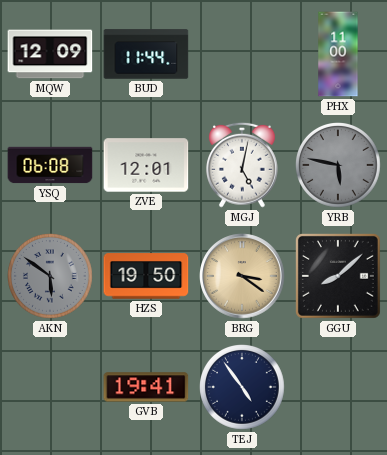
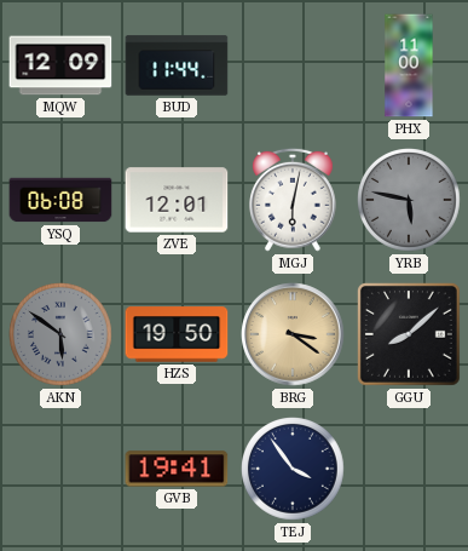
MGJ: 5:02 -> 6:02 (294, 200)
TEJ: 4:54 -> 3:54 (294, 470)
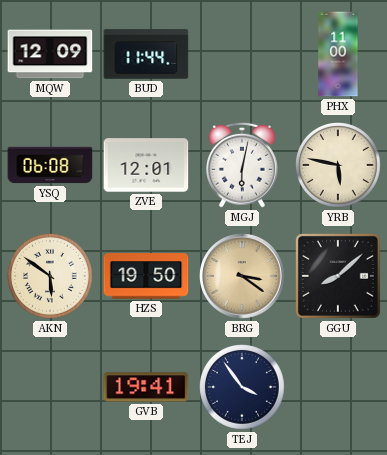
YRB dial: grey -> cream (339, 166)
AKN dial: grey -> cream (51, 277)
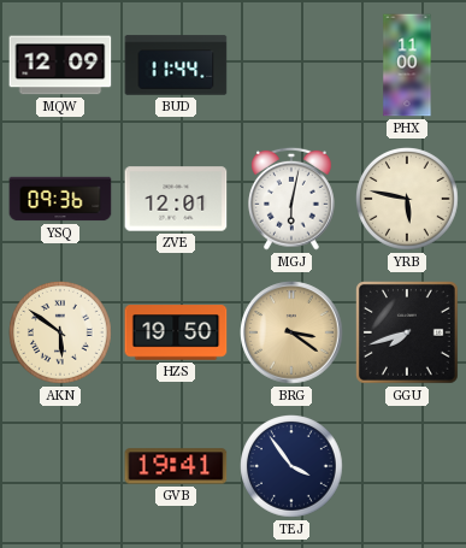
YSQ: 06:08 -> 09:36 (60, 199)
GGU: 8:08 -> 7:42 (407, 332)
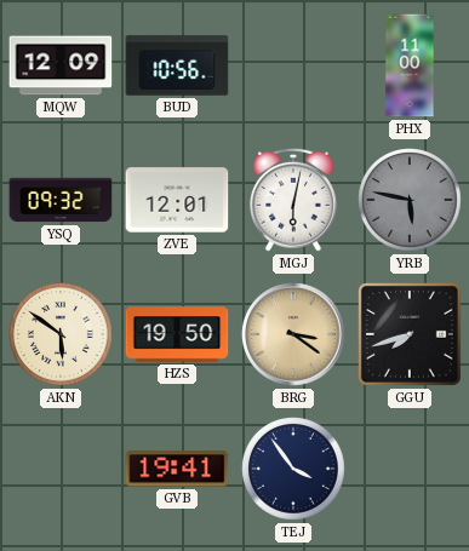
BUD: 11:44 -> 10:56 (177, 65)
YSQ: 09:36 -> 09:32 (61, 200)
YRB dial: cream -> grey (411, 201)
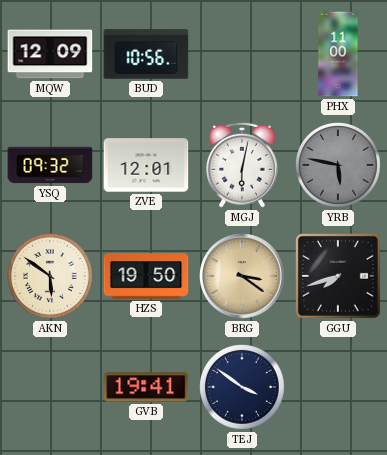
TEJ: 3:54 -> 3:51 (243, 388)
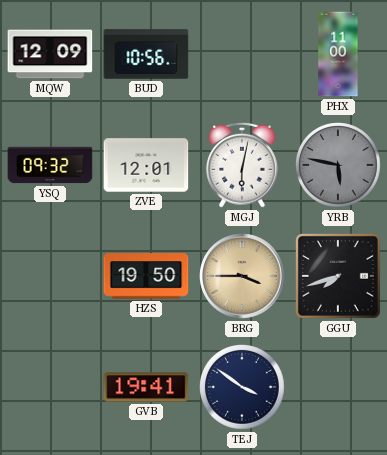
AKN: 5:51 -> none (51, 277)
BRG: 3:21 -> 3:45 (242, 276)
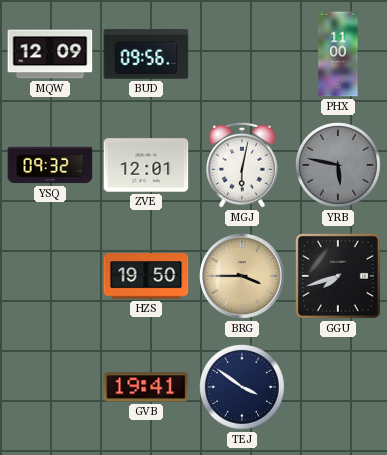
BUD: 10:56 -> 09:56 (146, 54)
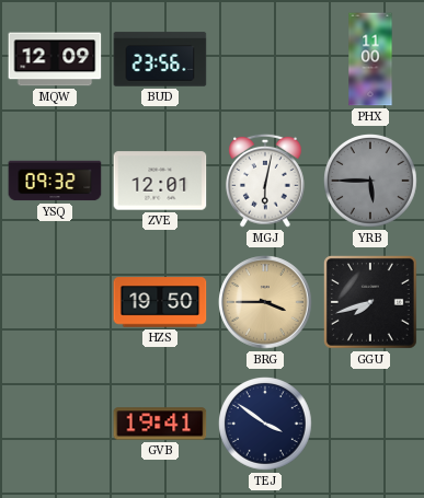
BUD: 09:56 -> 23:56 (160, 59)
YRB: 5:47 -> 5:45 (371, 182)
